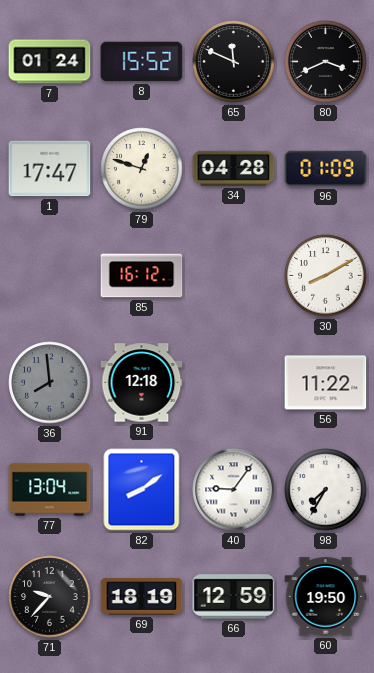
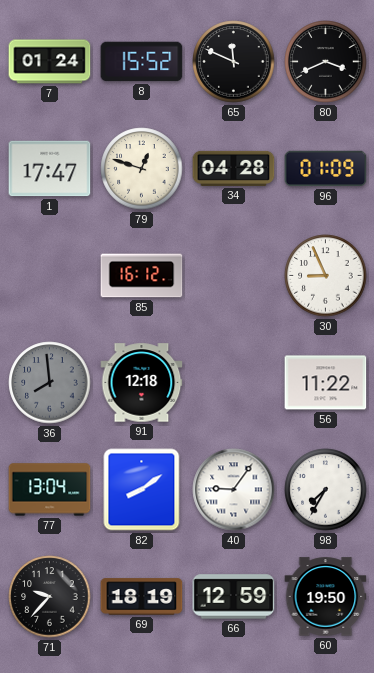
30: 8:10 -> 8:56 (326, 276)
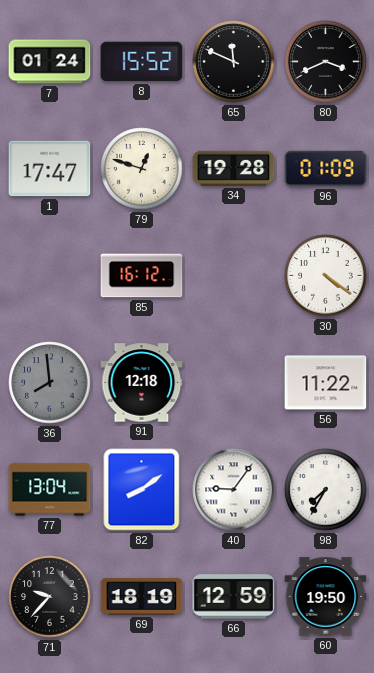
34: 04:28 -> 19:28 (234, 168)
30: 8:56 -> 4:21 (326, 276)
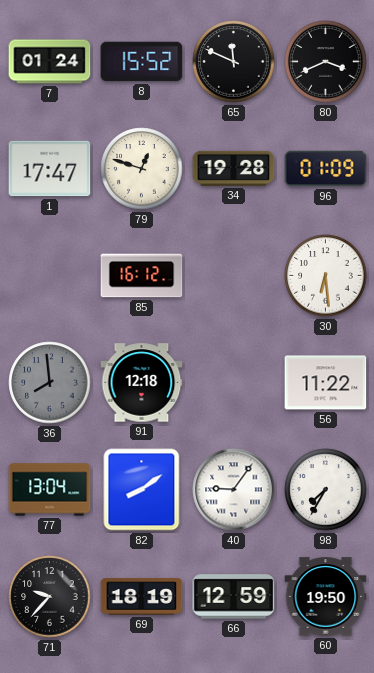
30: 4:21 -> 6:29 (326, 276)
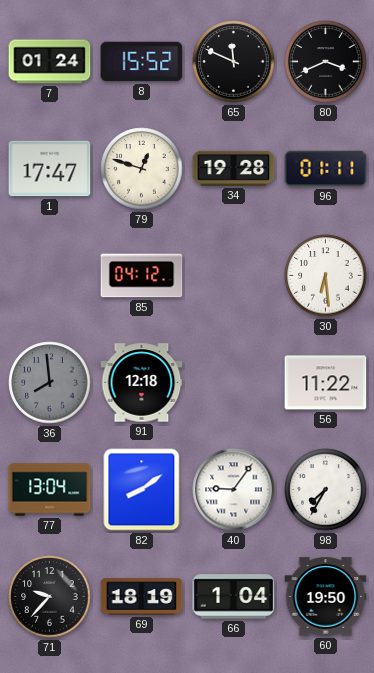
96: 01:09 -> 01:11 (326, 169)
85: 16:12 -> 04:12 (142, 276)
66: 12:59 -> 1:04 (234, 597)
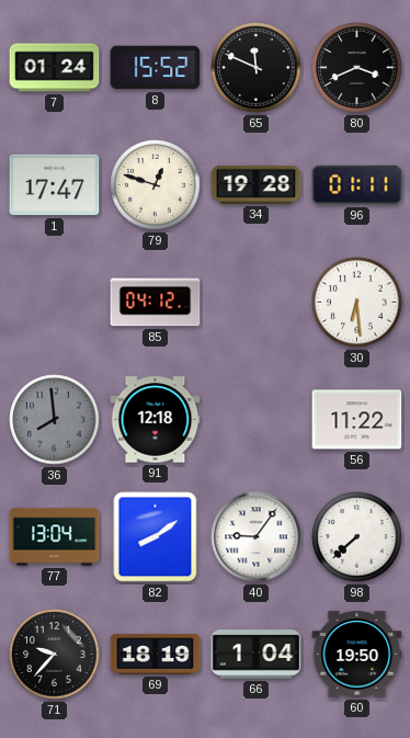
98: 7:35 -> 7:38 (357, 537)
